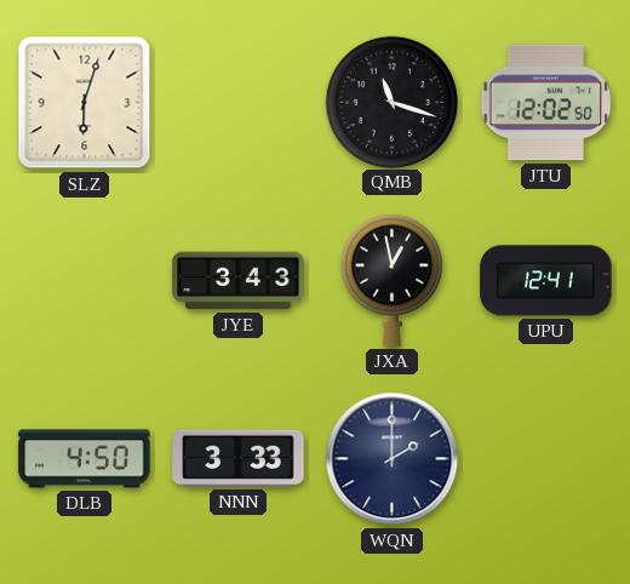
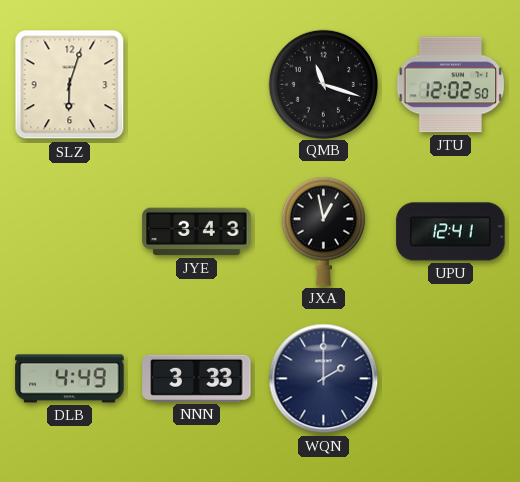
DLB: 4:50 -> 4:49 (70, 379)
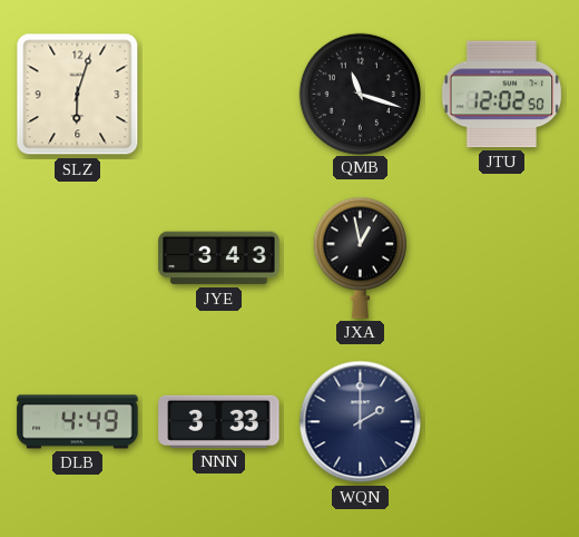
UPU: 12:41 -> none (451, 232)
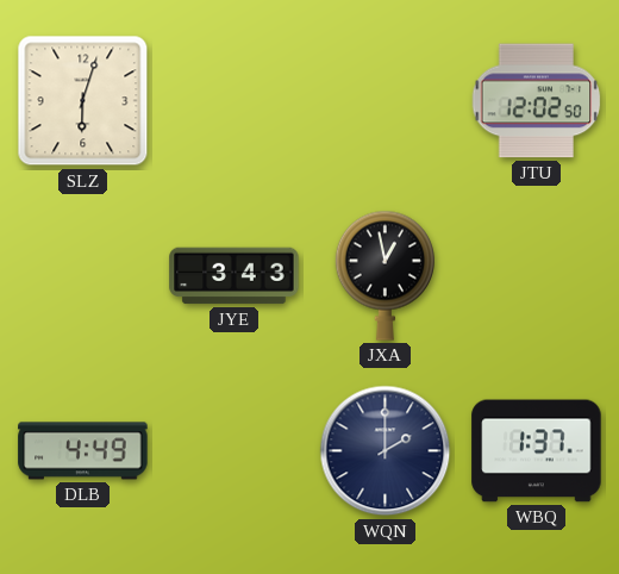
QMB: 11:18 -> none (360, 94)
NNN: 3:33 -> none (219, 421)
WBQ: none -> 1:37 (537, 451)
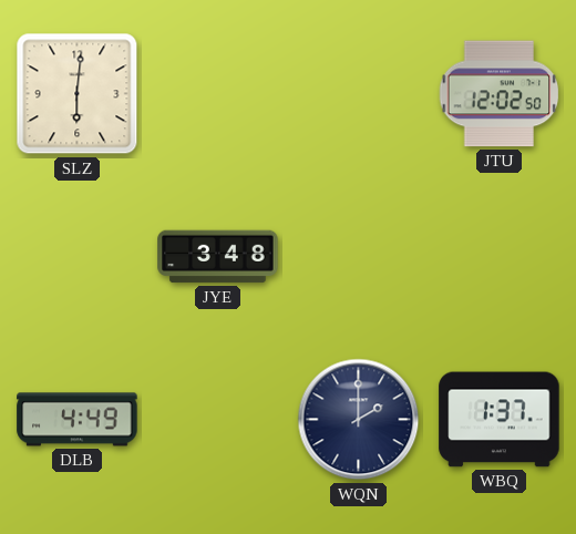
SLZ: 6:03 -> 6:01 (78, 94)
JYE: 3:43 -> 3:48 (218, 257)
JXA: 12:58 -> none (384, 275)
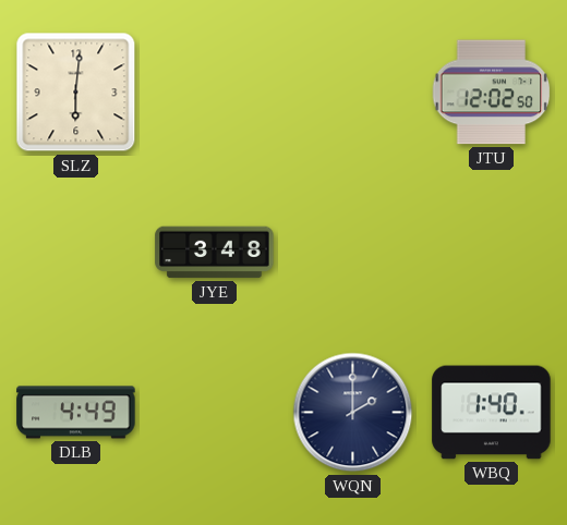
WBQ: 1:37 -> 1:40 (492, 413)
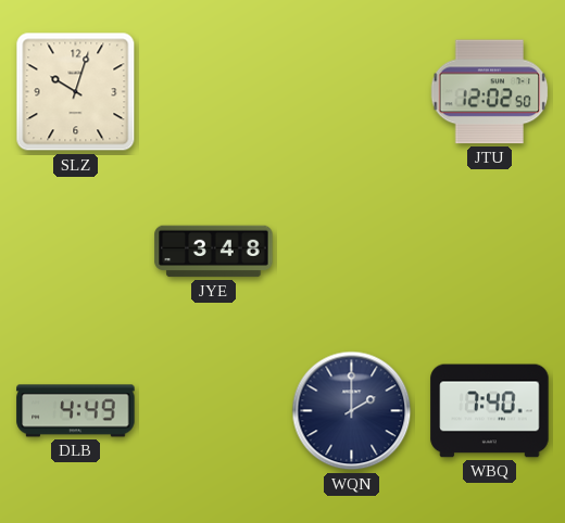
SLZ: 6:01 -> 10:03 (76, 92)
WBQ: 1:40 -> 7:40 (490, 411)
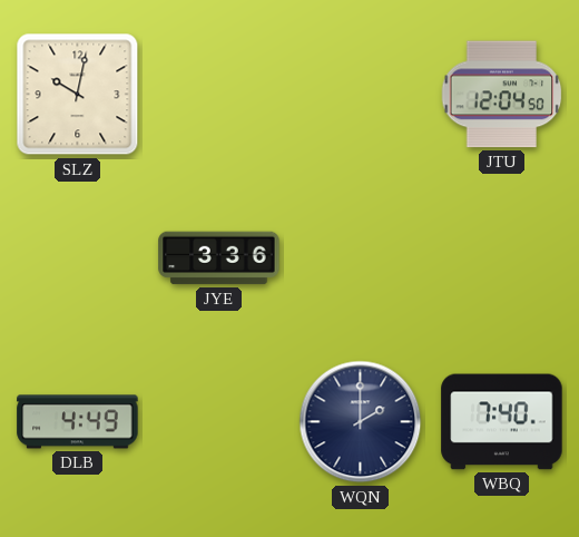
SLZ: 10:03 -> 10:02 (78, 95)
JTU: 12:02 -> 12:04 (502, 95)
JYE: 3:48 -> 3:36 (219, 258)
